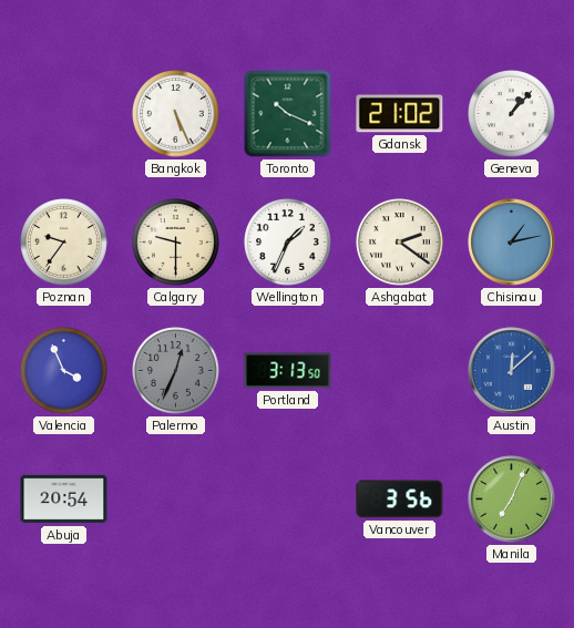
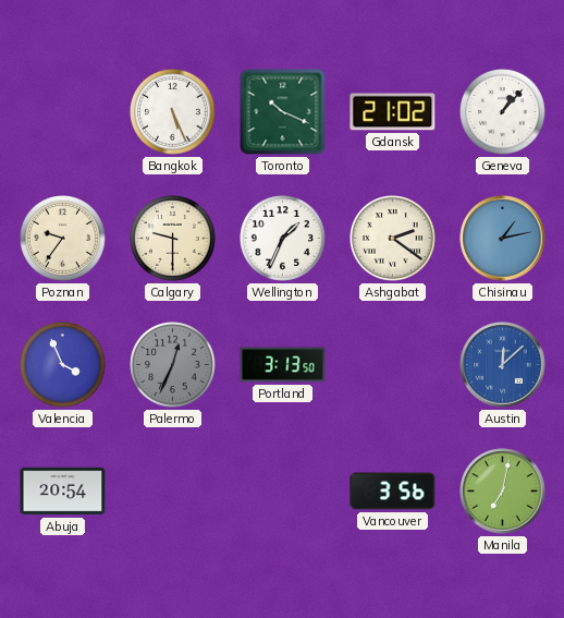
Manila: 7:04 -> 7:02 (503, 492)
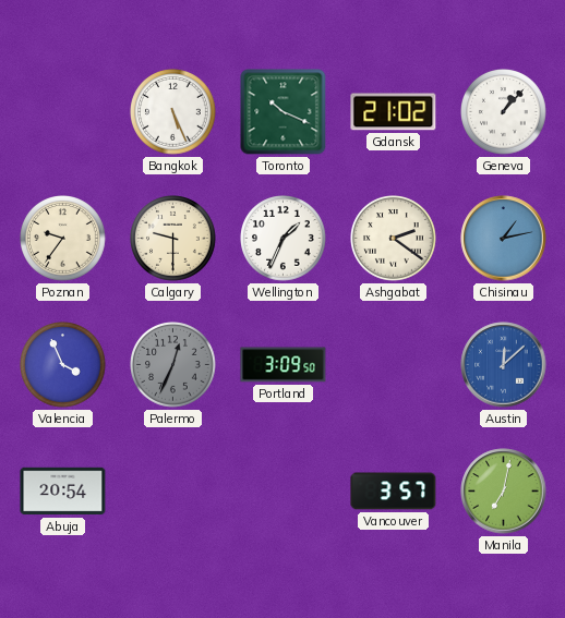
Portland: 3:13 -> 3:09 (284, 365)
Vancouver: 3:56 -> 3:57 (394, 492)
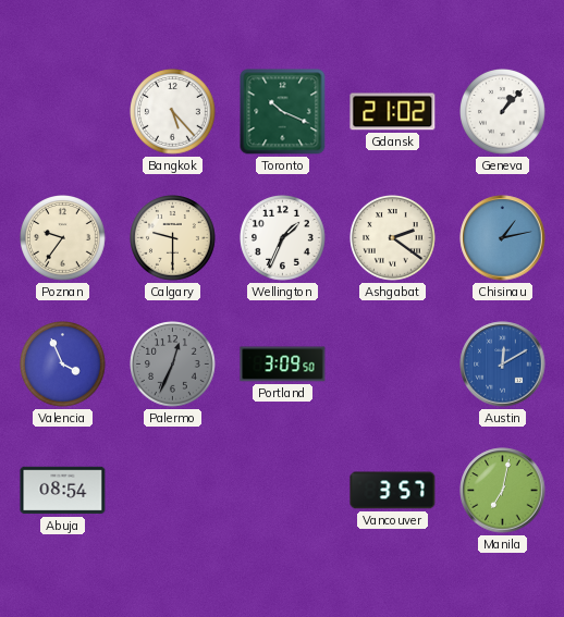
Bangkok: 5:26 -> 5:23 (173, 112)
Austin: 12:08 -> 12:10 (503, 365)
Abuja: 20:54 -> 08:54 (63, 491)
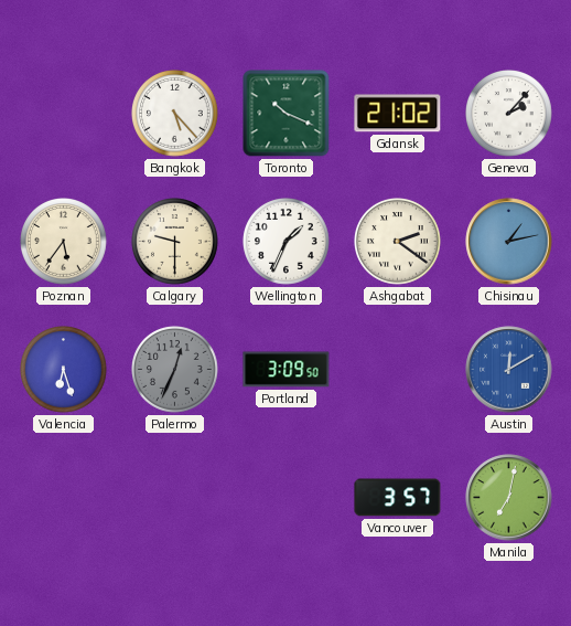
Geneva: 1:07 -> 2:07 (509, 114)
Poznan: 9:36 -> 5:36 (64, 242)
Valencia: 3:56 -> 6:27 (64, 370)
Abuja: 08:54 -> none (63, 491)
